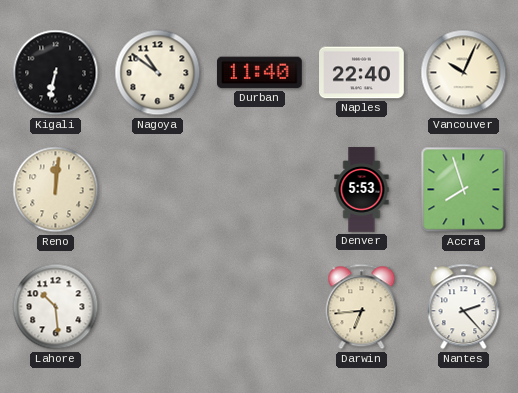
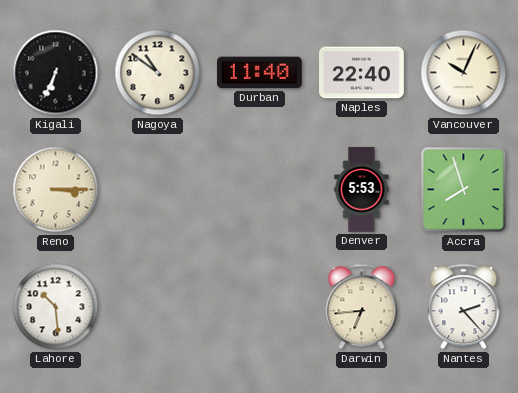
Kigali: 6:32 -> 6:34 (56, 73)
Reno: 12:01 -> 3:15 (56, 190)
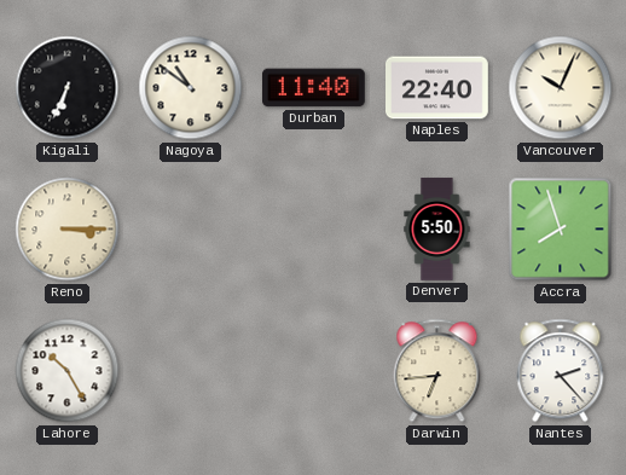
Denver: 5:53 -> 5:50 (437, 230)
Lahore: 10:29 -> 10:25 (68, 371)
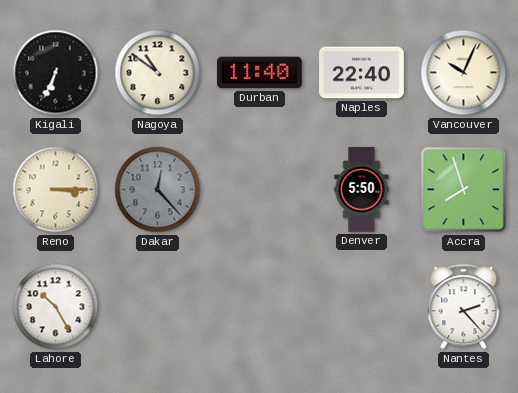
Dakar: none -> 12:23 (158, 190)
Darwin: 6:44 -> none (437, 371)
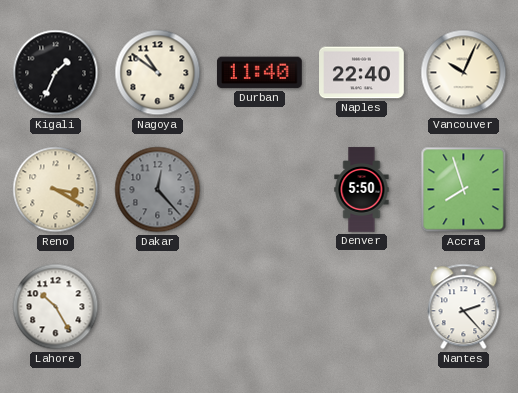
Kigali: 6:34 -> 1:34 (56, 73)
Reno: 3:15 -> 3:20 (56, 190)
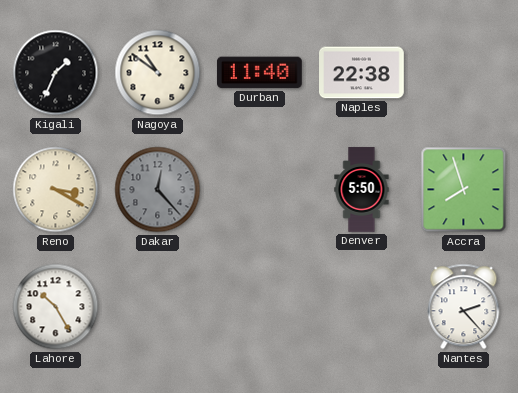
Naples: 22:40 -> 22:38 (362, 73)
Vancouver: 10:04 -> none (464, 73)
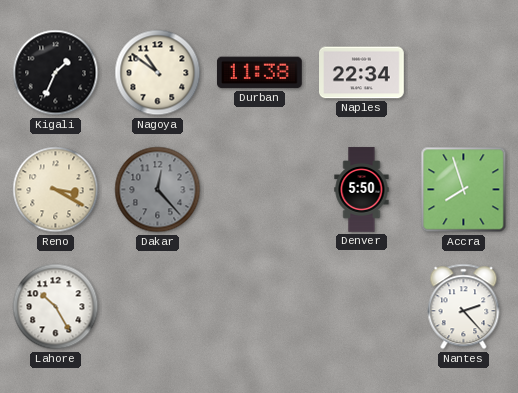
Durban: 11:40 -> 11:38 (259, 73)
Naples: 22:38 -> 22:34 (362, 73)
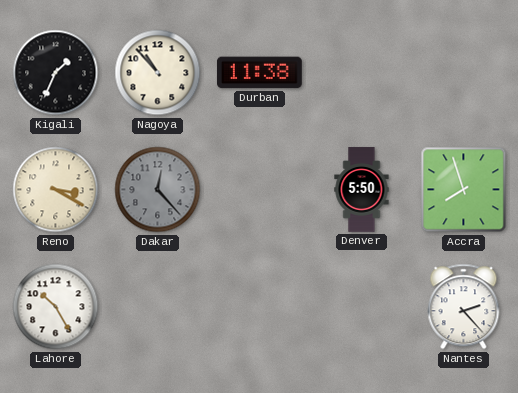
Nagoya: 10:51 -> 10:53 (158, 73)
Naples: 22:34 -> none (362, 73)
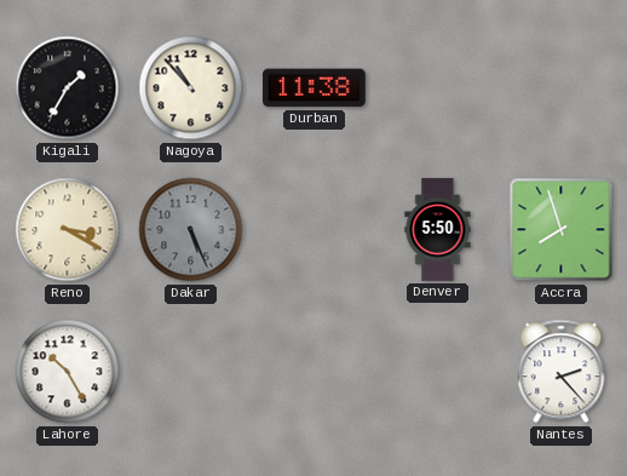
Kigali: 1:34 -> 1:35 (68, 88)
Dakar: 12:23 -> 5:26 (191, 230)
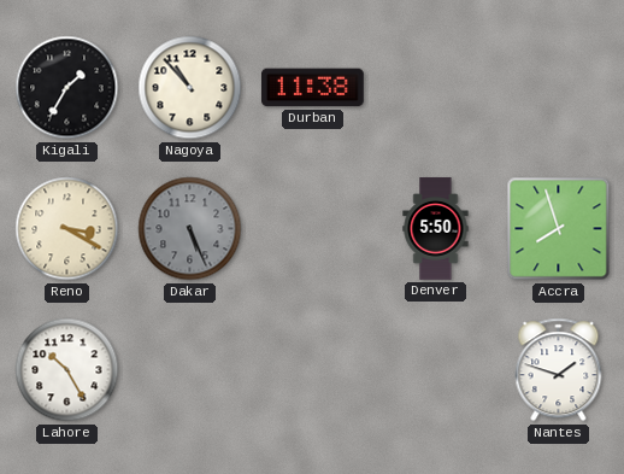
Nantes: 2:23 -> 1:48 (559, 370)
